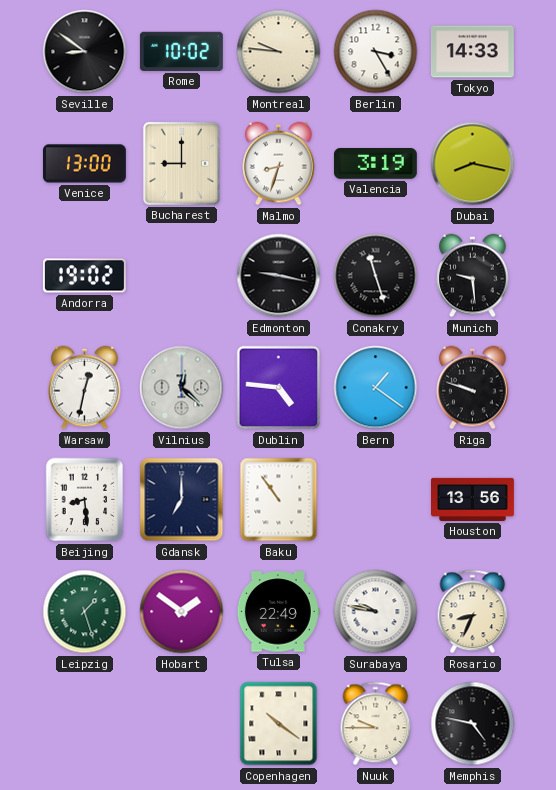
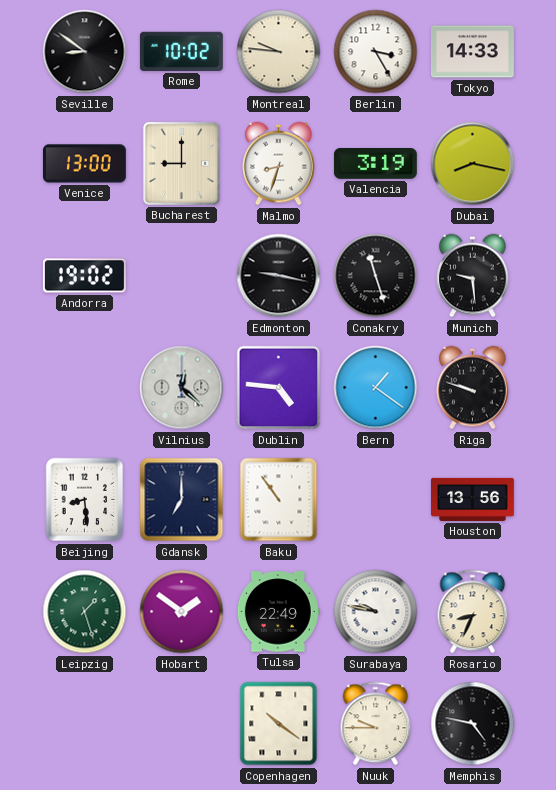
Warsaw: 12:32 -> none (85, 388)
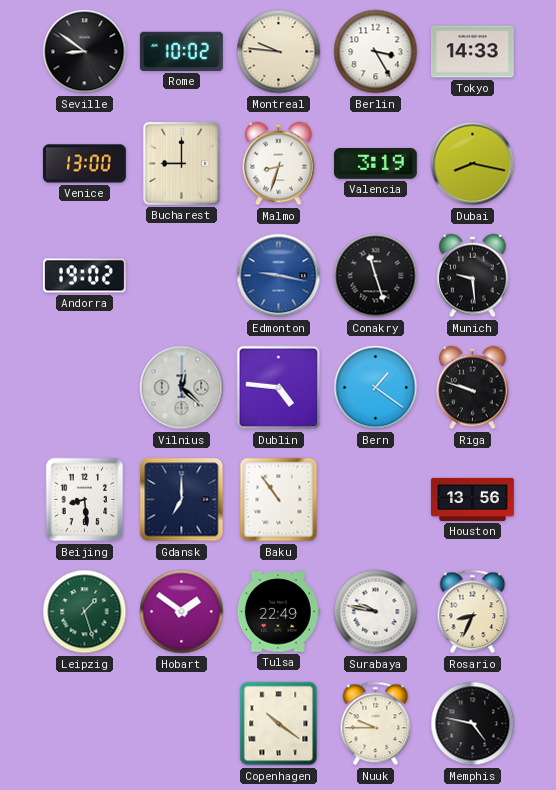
Edmonton dial: black -> blue (279, 276)
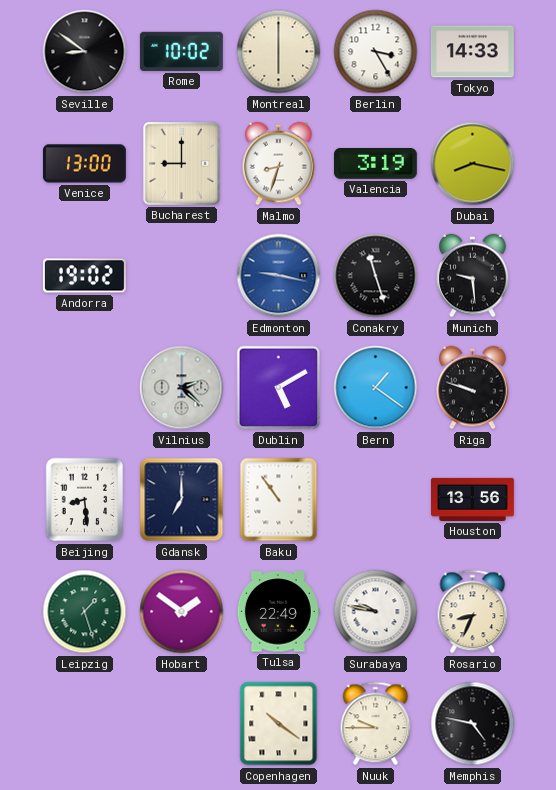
Montreal: 9:46 -> 6:00 (279, 52)
Vilnius: 12:22 -> 2:22 (182, 388)
Dublin: 4:46 -> 5:10 (279, 388)
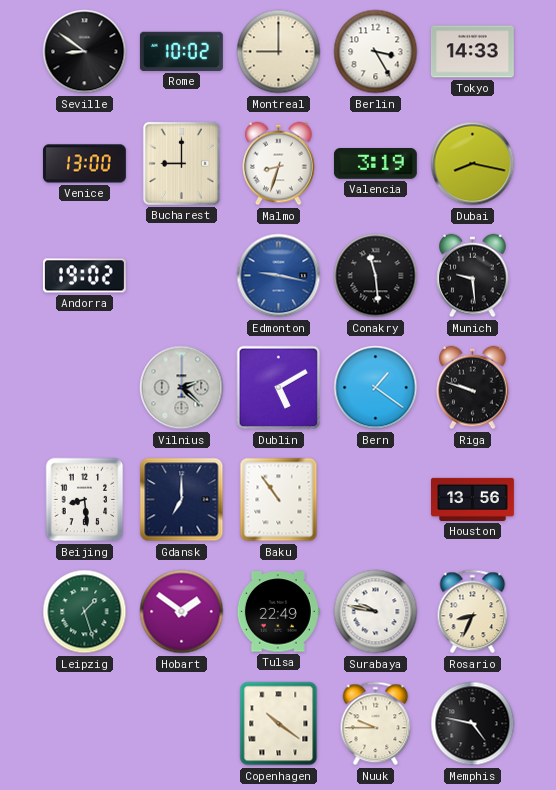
Montreal: 6:00 -> 9:00 (279, 52)
Conakry: 11:27 -> 11:29 (376, 276)
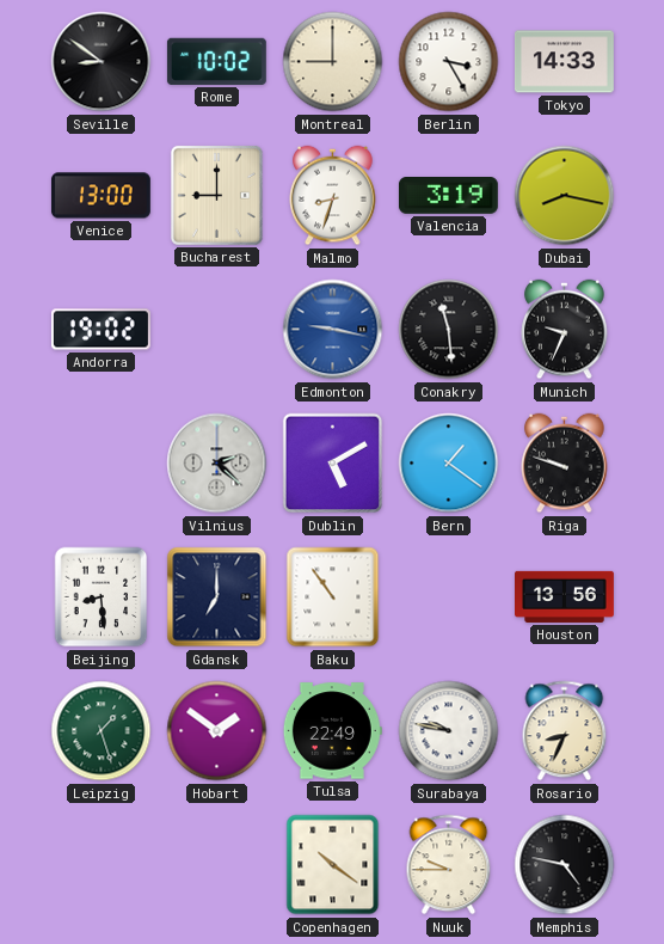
Munich: 9:29 -> 9:34 (565, 330)
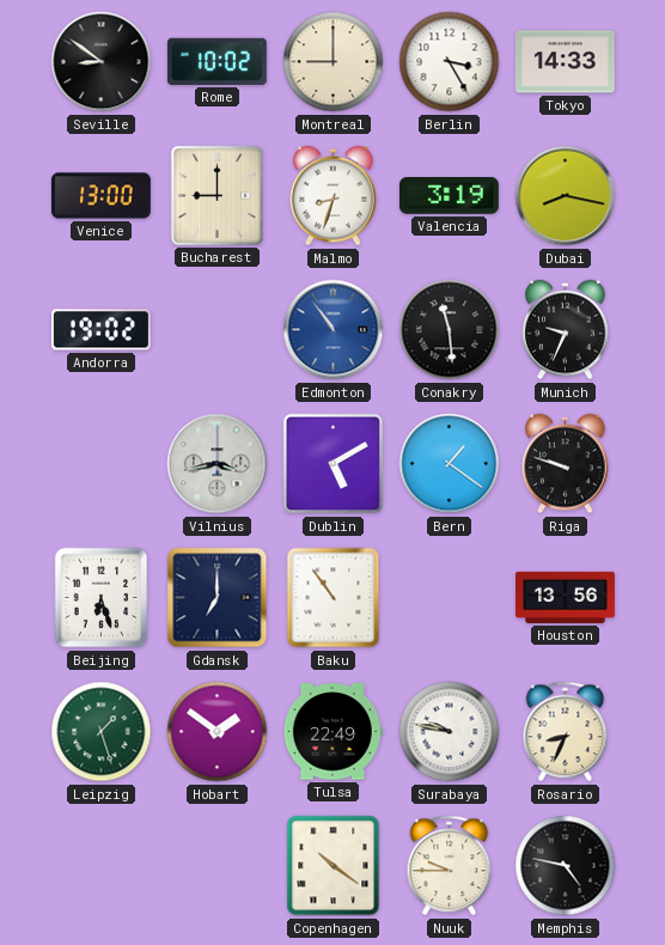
Edmonton: 9:17 -> 10:54 (334, 330)
Vilnius: 2:22 -> 3:43 (218, 464)
Beijing: 8:29 -> 6:27 (102, 598)
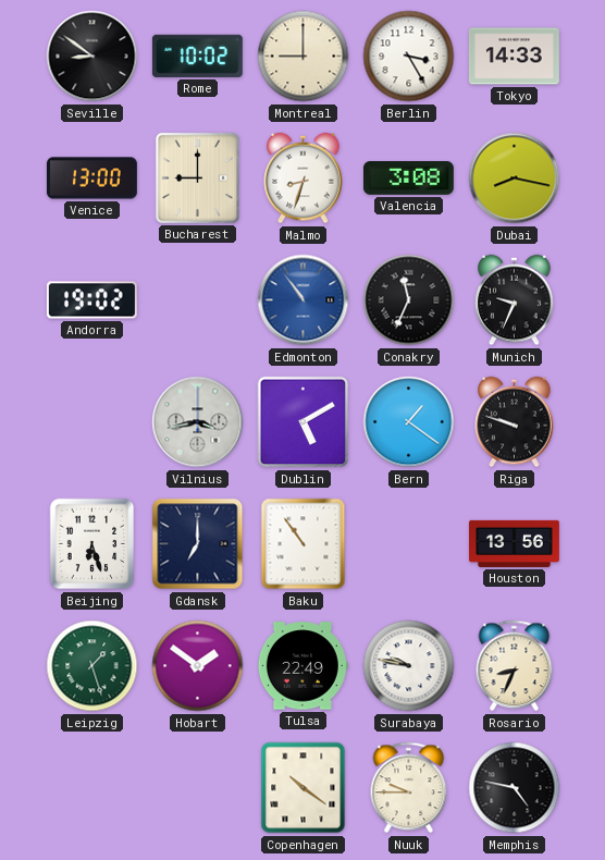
Valencia: 3:19 -> 3:08 (408, 179)
Conakry: 11:29 -> 11:34 (409, 300)
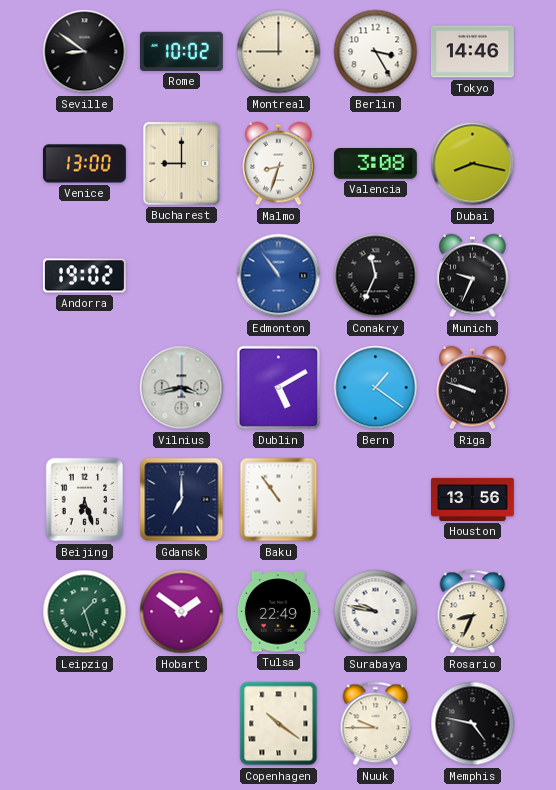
Tokyo: 14:33 -> 14:46 (472, 52)
